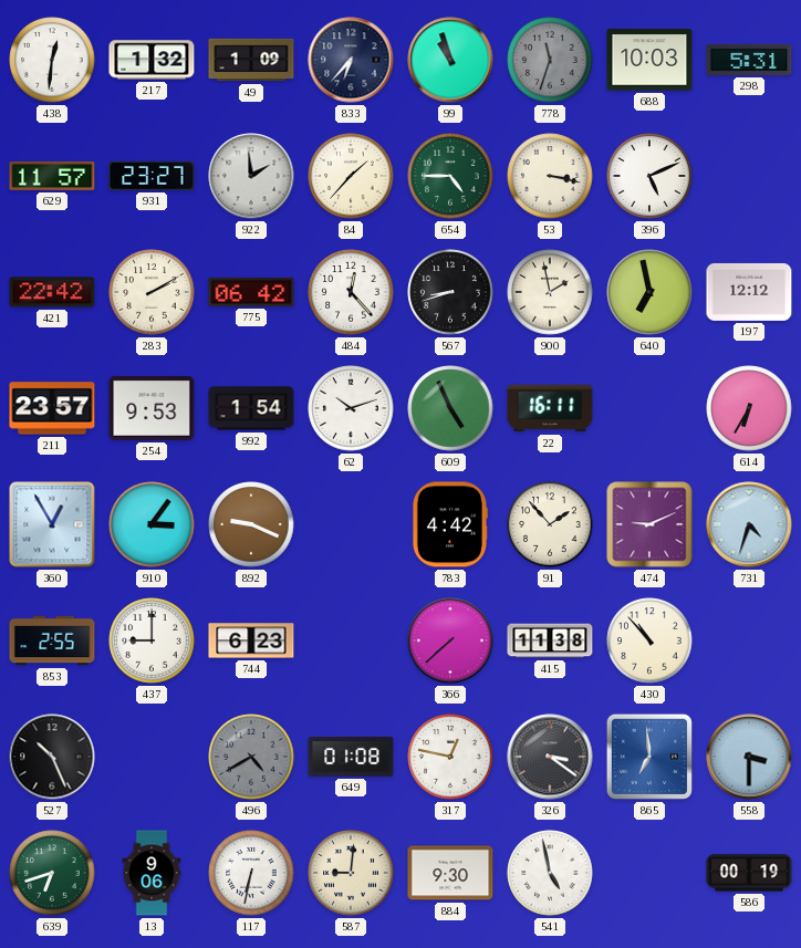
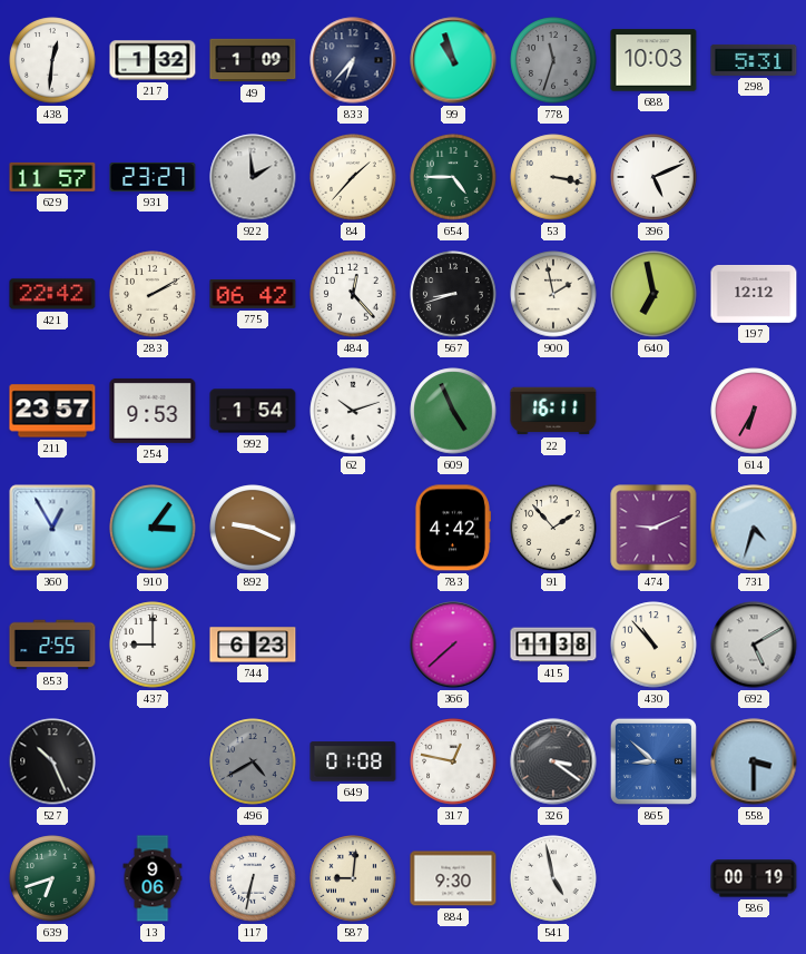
692: none -> 5:10 (754, 645)
865: 6:59 -> 8:52 (653, 761)
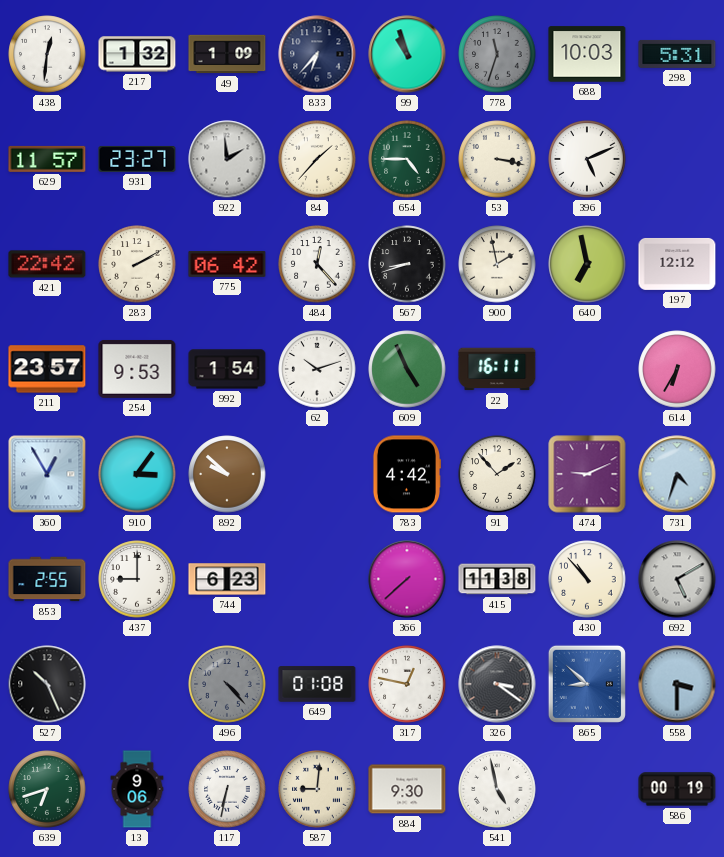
892: 9:19 -> 9:52 (227, 474)
496: 4:40 -> 4:23 (227, 684)
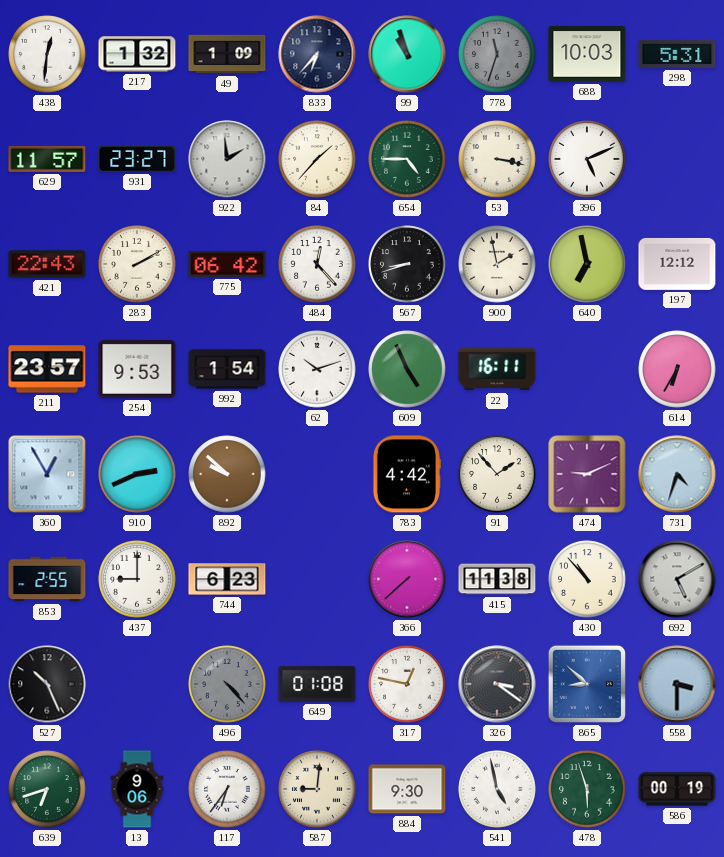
421: 22:42 -> 22:43 (47, 264)
910: 3:06 -> 2:41 (137, 474)
117: 6:32 -> 6:36 (227, 789)
478: none -> 5:57 (587, 789)
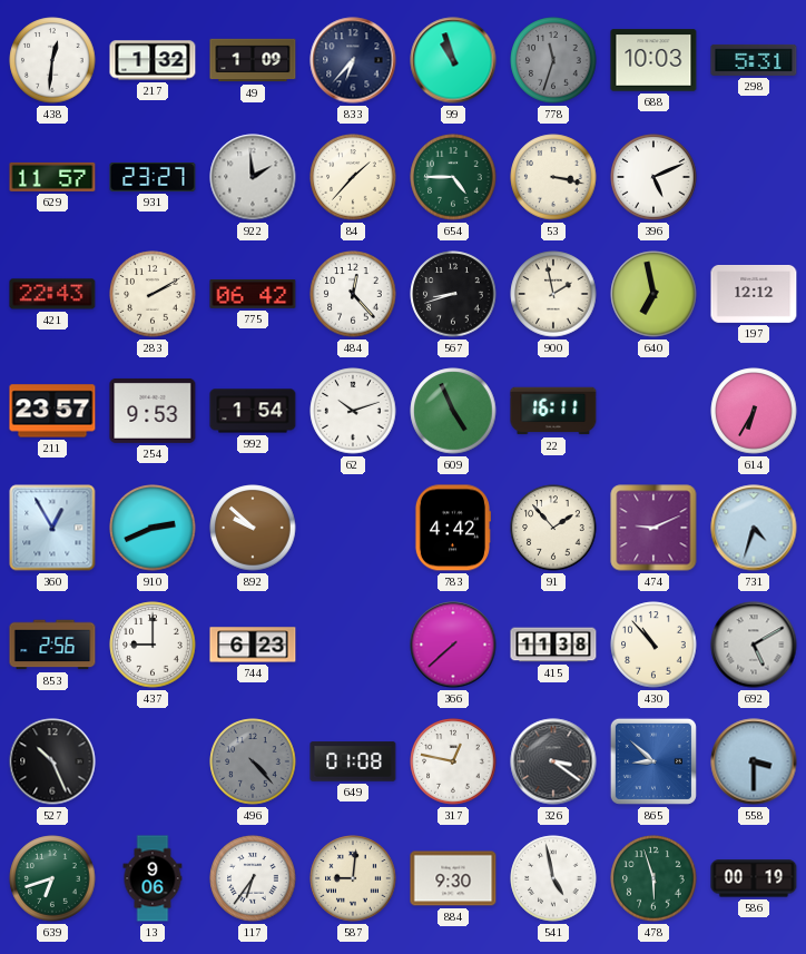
853: 2:55 -> 2:56 (52, 645)
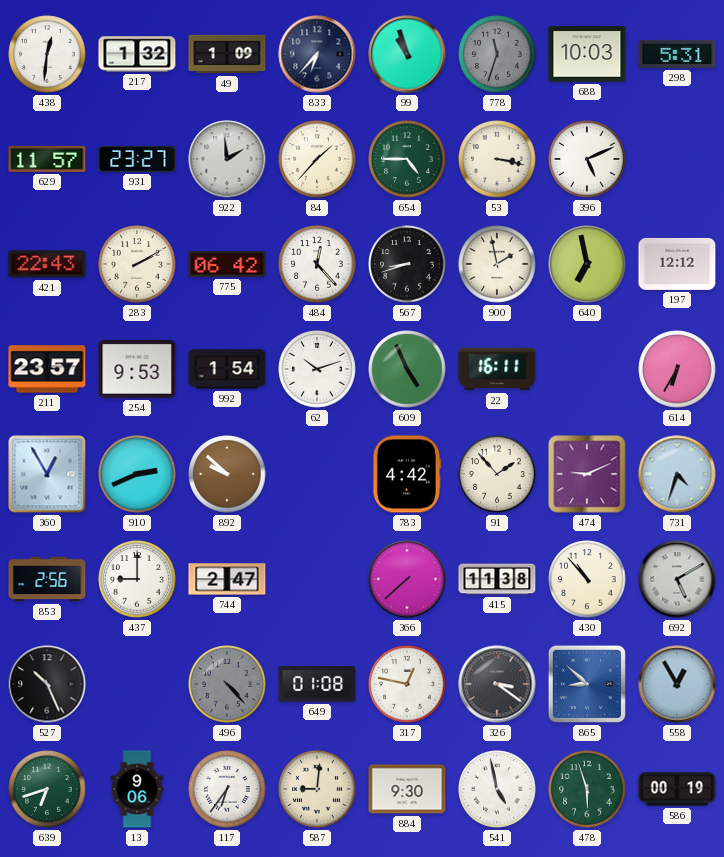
744: 6:23 -> 2:47 (227, 579)
558: 3:30 -> 12:55 (677, 684)
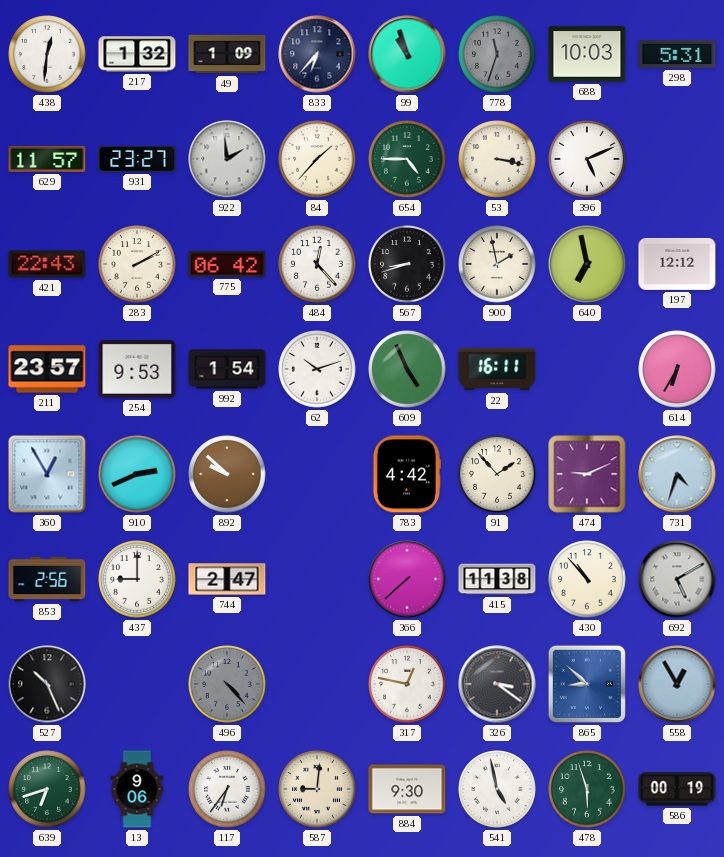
649: 01:08 -> none (317, 684)
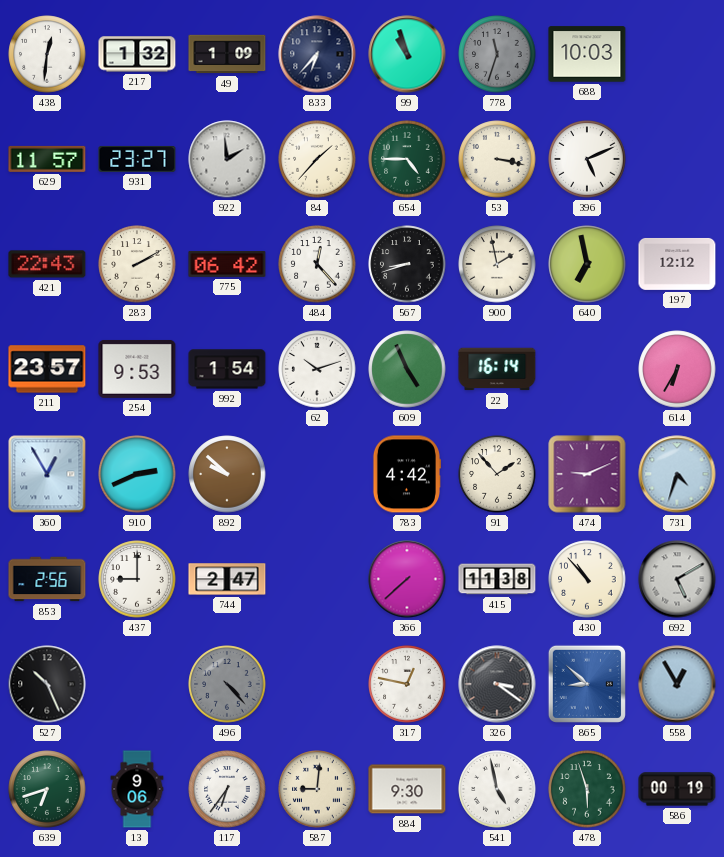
298: 5:31 -> none (677, 54)
22: 16:11 -> 16:14 (497, 369)
